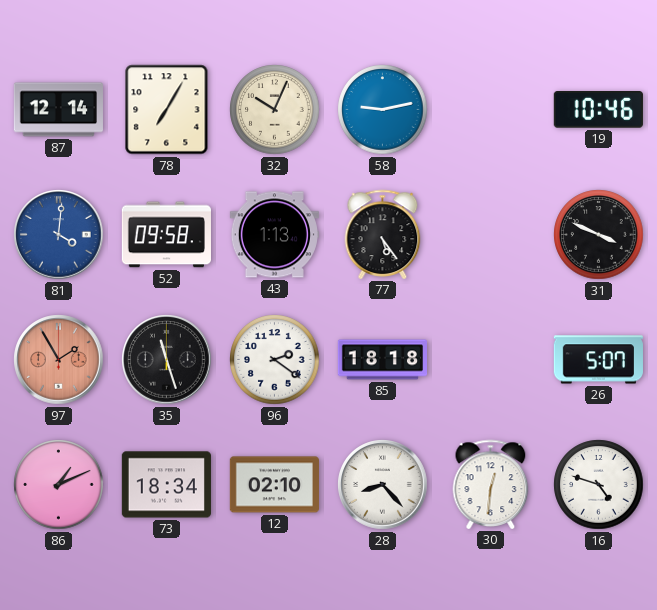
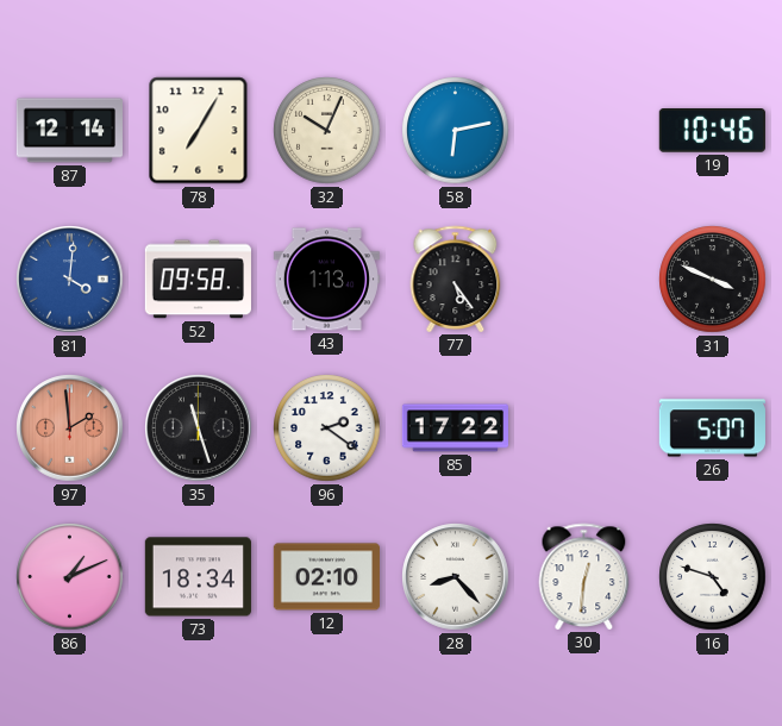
58: 9:13 -> 6:13 (456, 131)
97: 1:55 -> 1:59 (70, 428)
85: 18:18 -> 17:22 (455, 428)
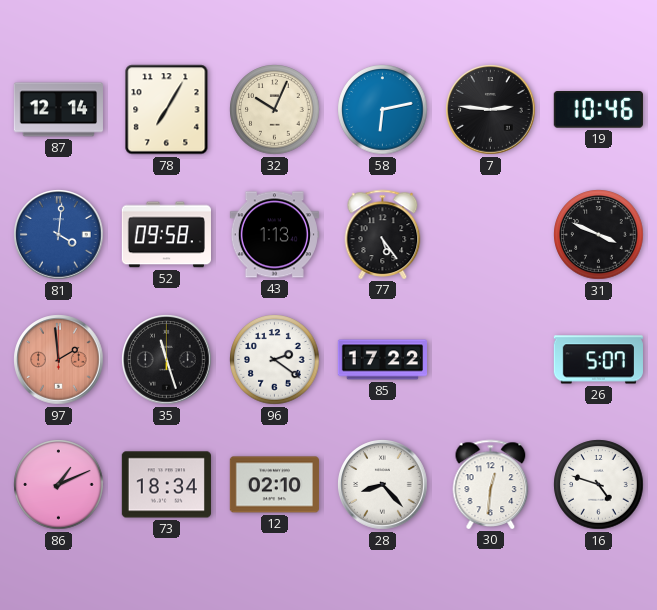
7: none -> 2:46 (491, 110)
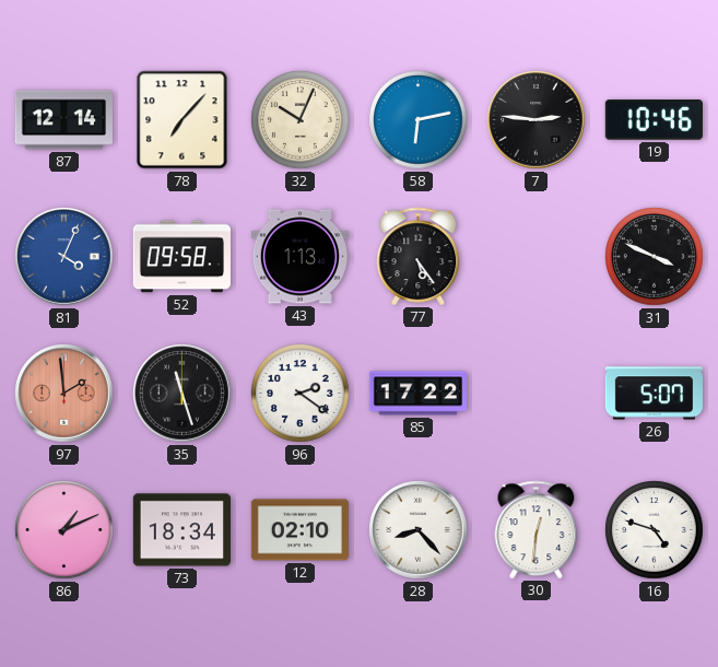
78: 7:05 -> 7:07 (183, 120)
81: 4:01 -> 4:04 (64, 257)
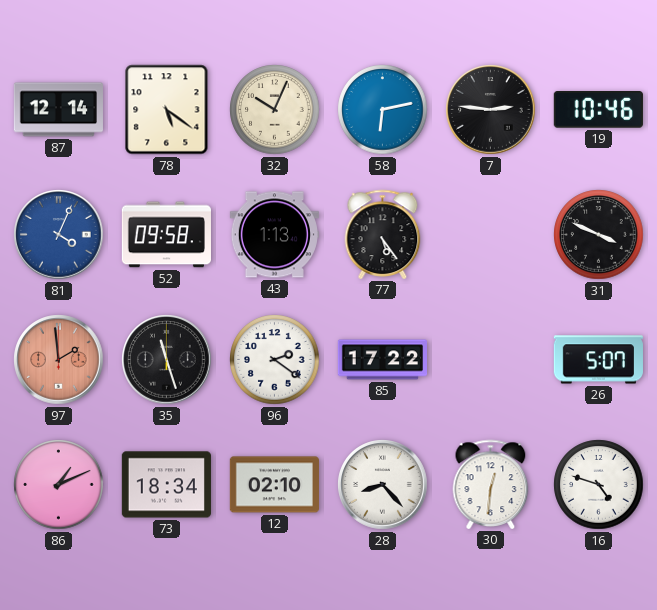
78: 7:07 -> 5:21 (167, 110)
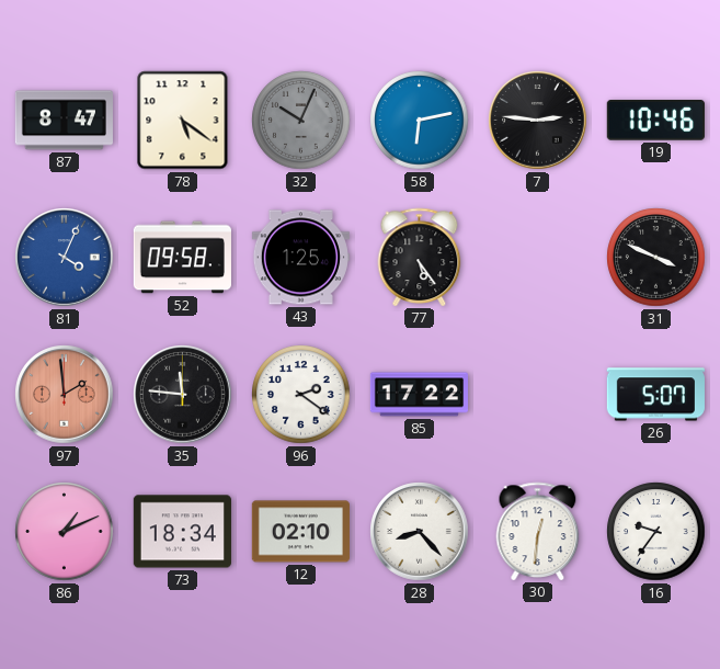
87: 12:14 -> 8:47 (64, 121)
32 dial: cream -> grey (301, 121)
43: 1:13 -> 1:25 (300, 258)
35: 11:27 -> 11:46 (183, 395)
16: 4:48 -> 9:36 (656, 532)
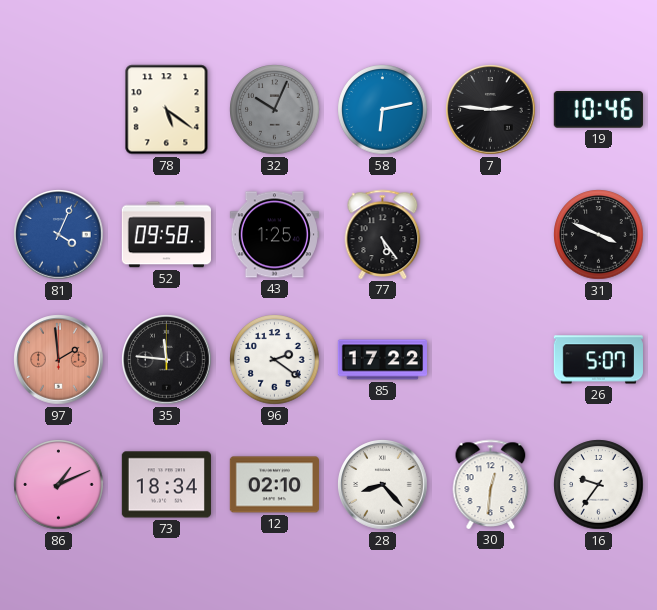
87: 8:47 -> none (64, 121)
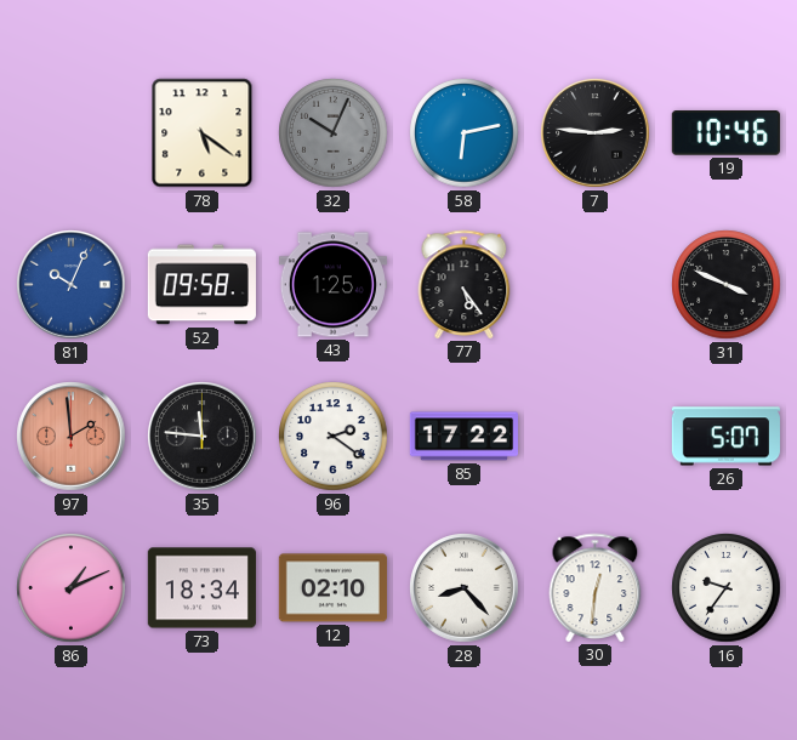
81: 4:04 -> 10:04 (72, 285)
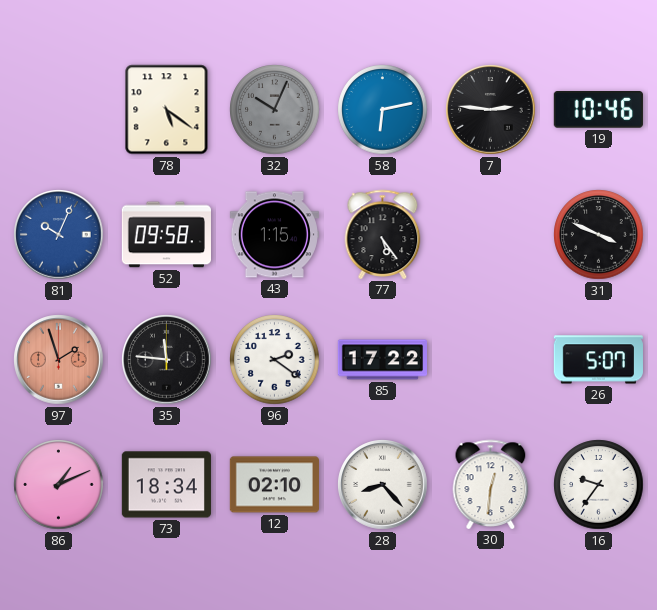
43: 1:25 -> 1:15 (274, 235)
97: 1:59 -> 1:57 (59, 360)
